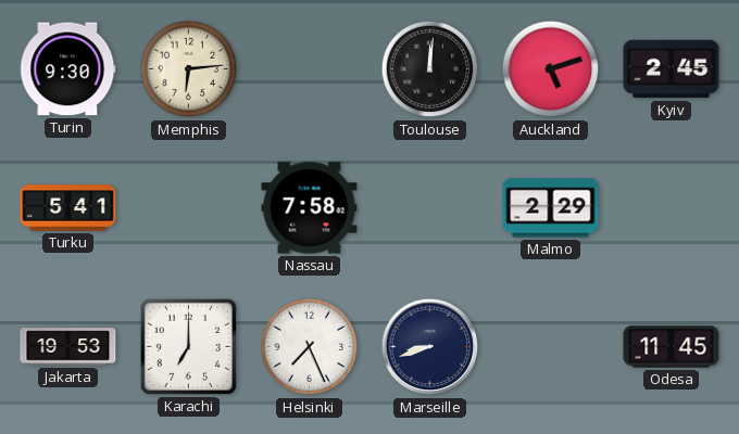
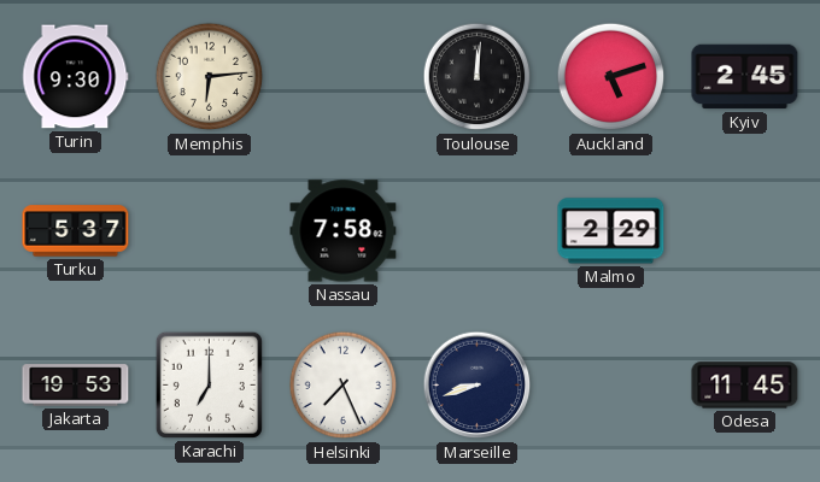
Turku: 5:41 -> 5:37 (76, 231)
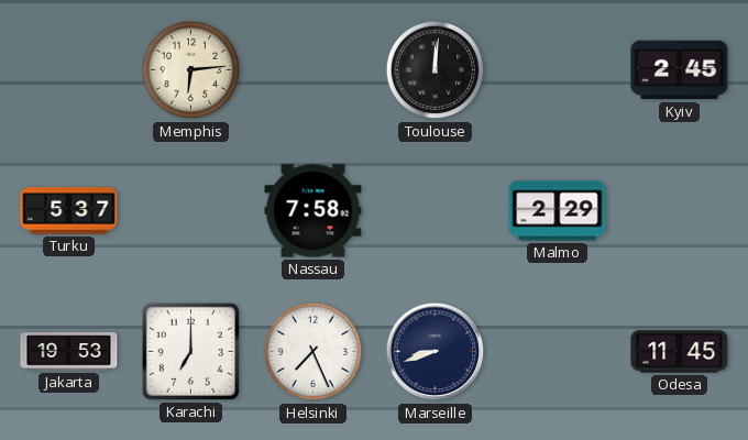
Turin: 9:30 -> none (76, 77)
Auckland: 5:12 -> none (611, 77)
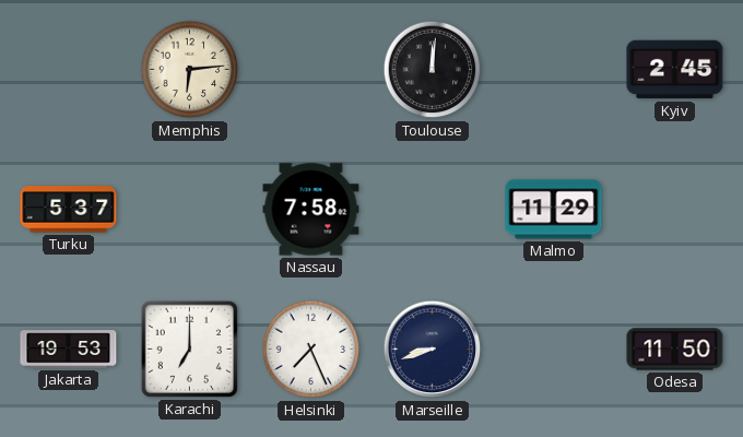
Malmo: 2:29 -> 11:29 (554, 210)
Odesa: 11:45 -> 11:50 (675, 350)
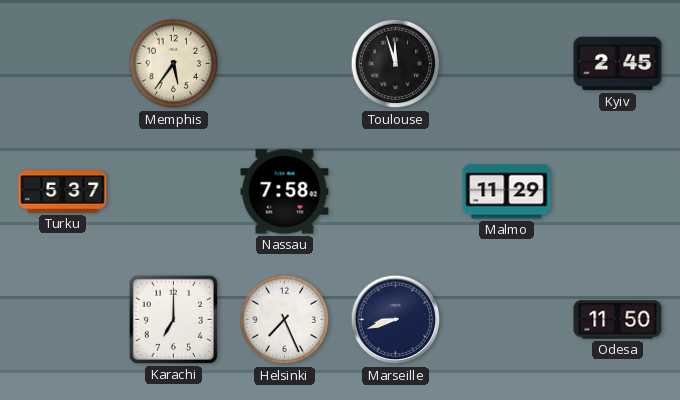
Memphis: 6:14 -> 5:36 (174, 64)
Toulouse: 12:01 -> 11:57 (396, 64)
Jakarta: 19:53 -> none (69, 350)
